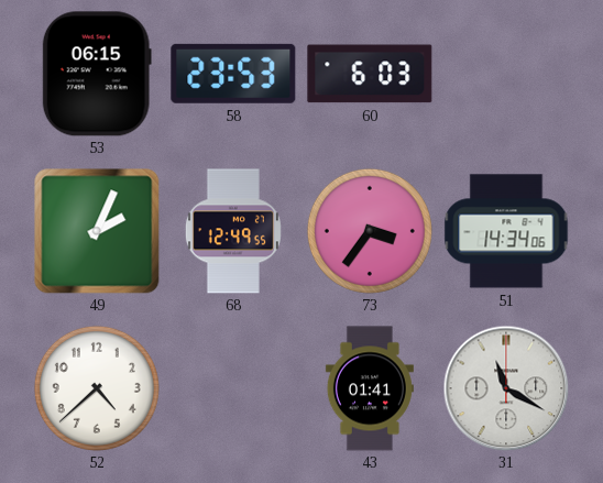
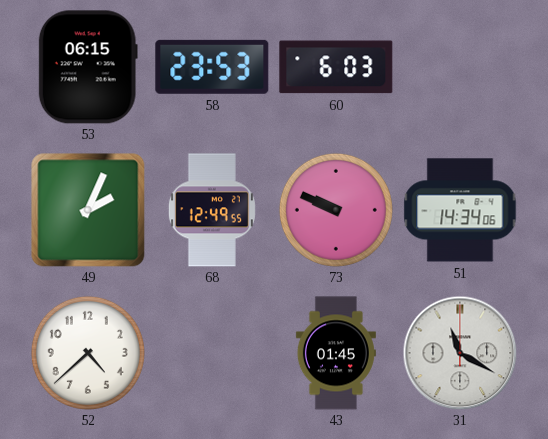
73: 3:36 -> 9:49 (336, 210)
43: 01:41 -> 01:45 (336, 353)
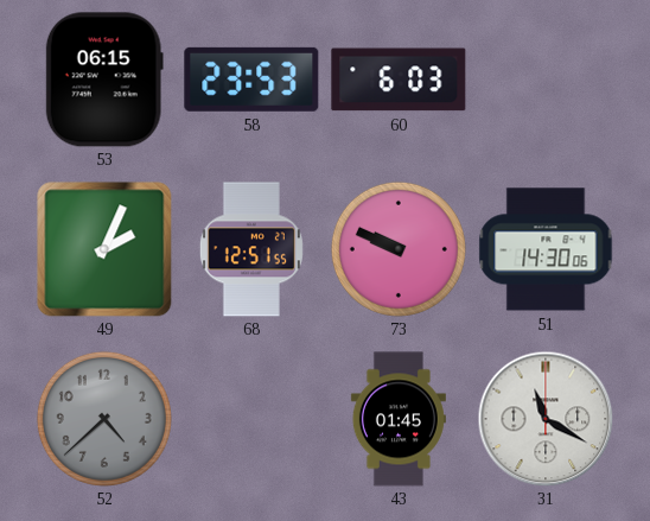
68: 12:49 -> 12:51 (251, 249)
51: 14:34 -> 14:30 (546, 249)
52 dial: white -> grey (104, 419)
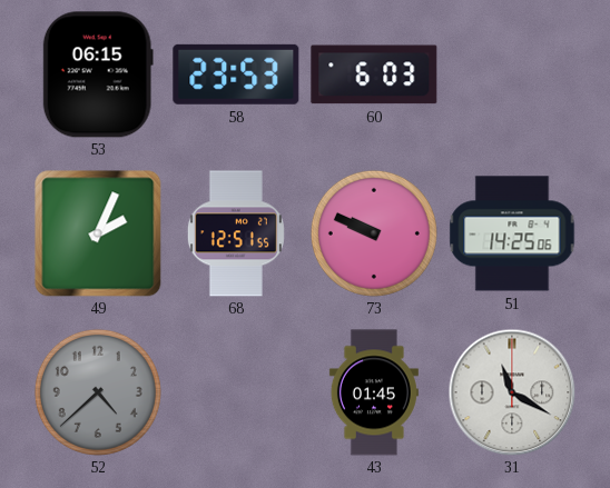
51: 14:30 -> 14:25 (512, 233)
